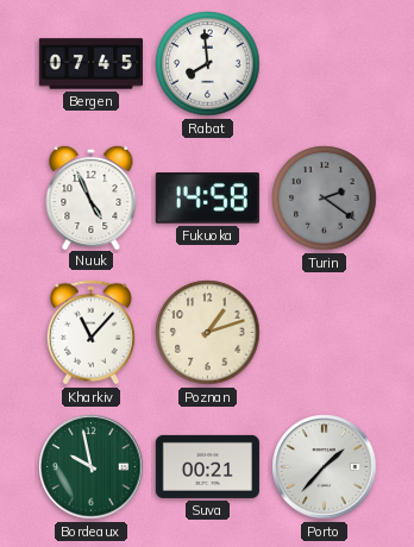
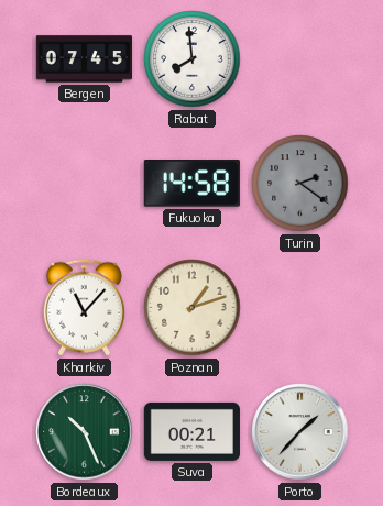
Nuuk: 4:56 -> none (92, 196)
Bordeaux: 9:58 -> 10:26 (85, 432)
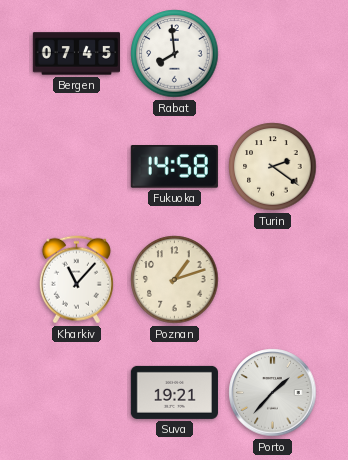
Turin dial: grey -> cream (273, 167)
Bordeaux: 10:26 -> none (85, 432)
Suva: 00:21 -> 19:21 (174, 392)
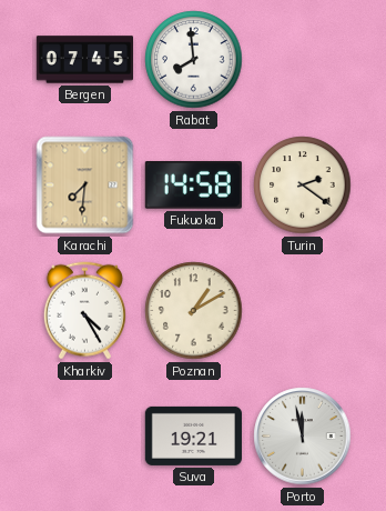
Karachi: none -> 7:31 (85, 186)
Kharkiv: 11:07 -> 4:25 (84, 311)
Poznan: 1:12 -> 1:10 (194, 311)
Porto: 1:37 -> 11:58 (303, 437)
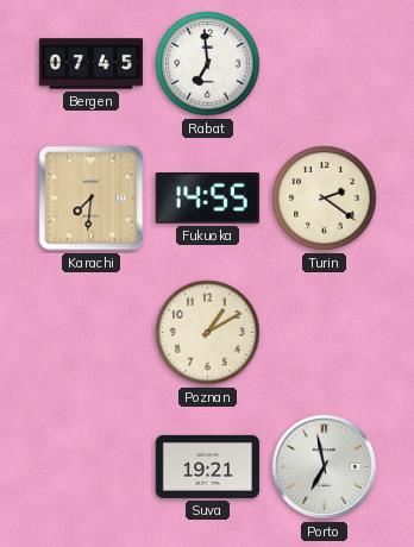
Rabat: 7:59 -> 6:59 (208, 64)
Fukuoka: 14:58 -> 14:55 (207, 199)
Kharkiv: 4:25 -> none (84, 311)
Porto: 11:58 -> 6:58 (325, 467)
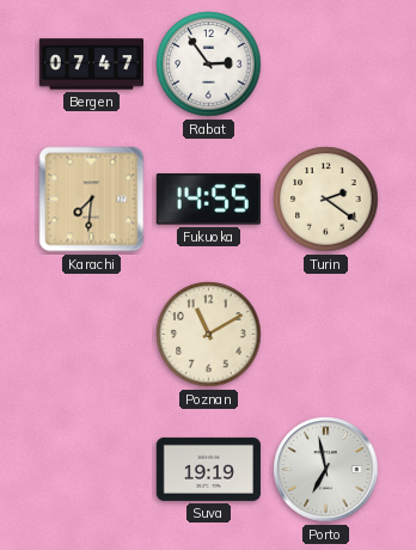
Bergen: 07:45 -> 07:47 (91, 65)
Rabat: 6:59 -> 2:54 (209, 65)
Poznan: 1:10 -> 11:10 (209, 335)
Suva: 19:21 -> 19:19 (208, 469)
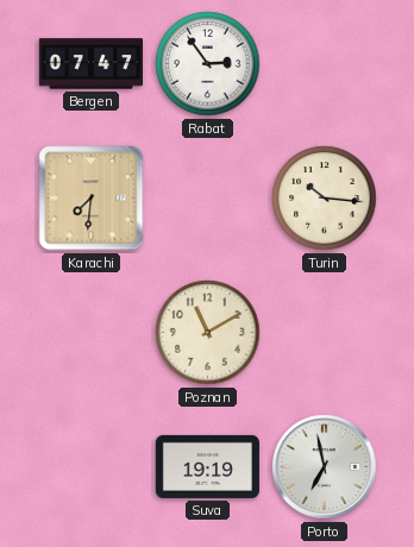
Fukuoka: 14:55 -> none (208, 200)
Turin: 2:21 -> 10:16 (325, 199)
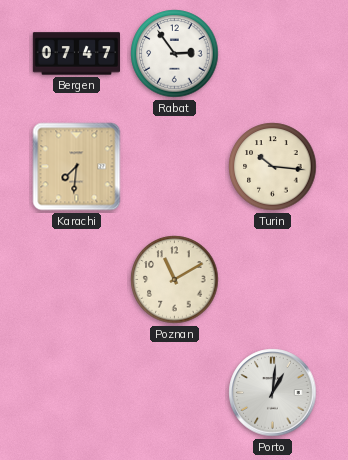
Suva: 19:19 -> none (207, 466)
Porto: 6:58 -> 1:01 (273, 393)
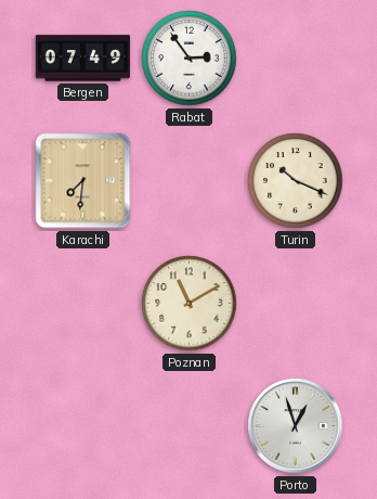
Bergen: 07:47 -> 07:49 (82, 59)
Turin: 10:16 -> 10:19 (296, 181)
Porto: 1:01 -> 12:57 (296, 426)
